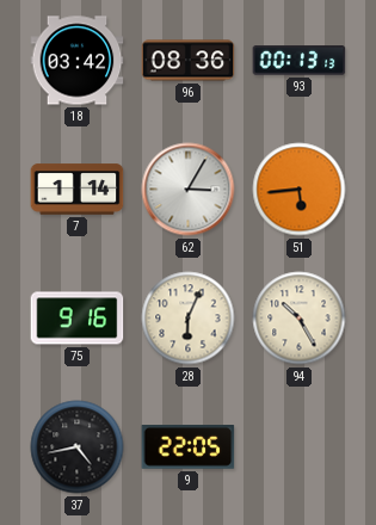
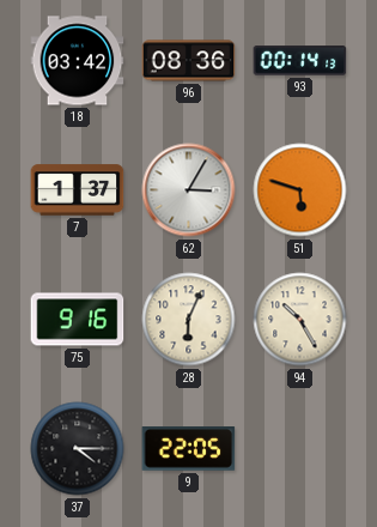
93: 00:13 -> 00:14 (300, 61)
7: 1:14 -> 1:37 (78, 190)
51: 5:44 -> 5:48 (300, 190)
37: 4:43 -> 4:15 (78, 449)
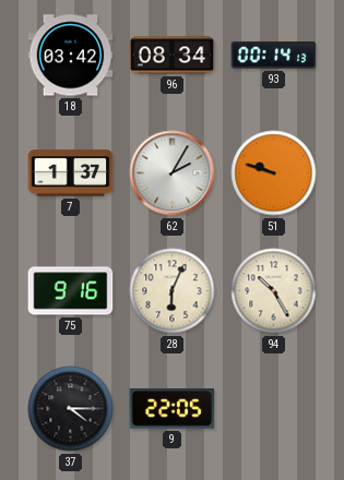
96: 08:36 -> 08:34 (173, 56)
62: 3:05 -> 2:05 (173, 173)
51: 5:48 -> 9:48 (274, 173)
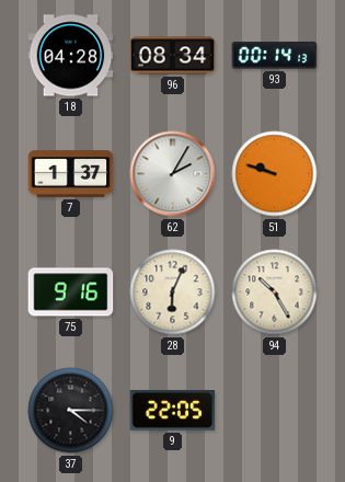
18: 03:42 -> 04:28 (71, 56)
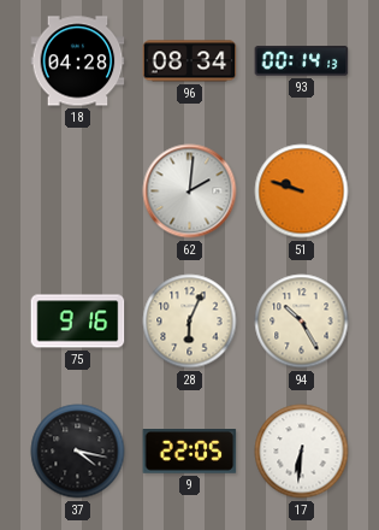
7: 1:37 -> none (71, 174)
62: 2:05 -> 2:01 (190, 192)
37: 4:15 -> 4:17 (78, 452)
17: none -> 6:31 (302, 452)
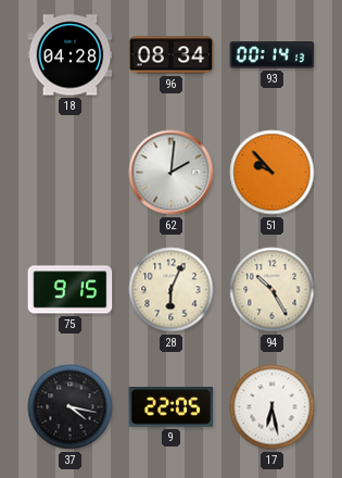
51: 9:48 -> 9:53 (273, 173)
75: 9:16 -> 9:15 (71, 290)
17: 6:31 -> 6:28 (273, 407)
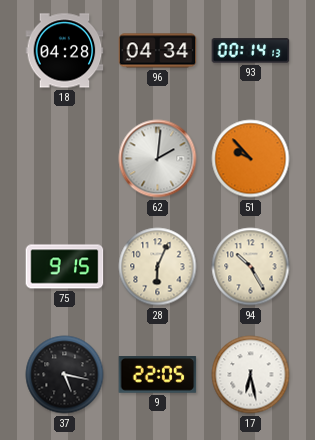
96: 08:34 -> 04:34 (158, 51)
37: 4:17 -> 5:17 (65, 375)
